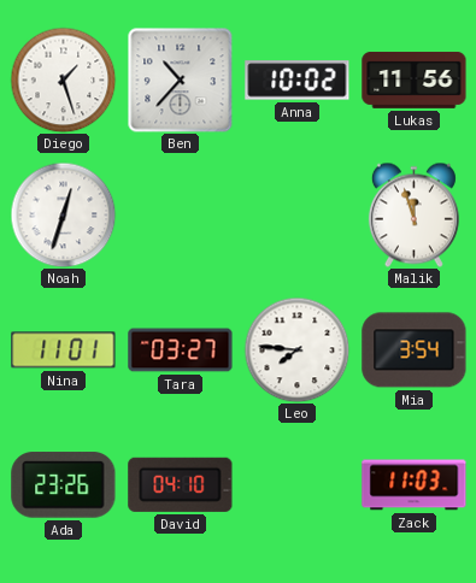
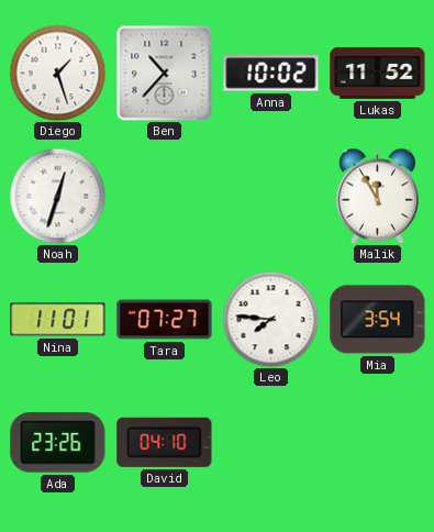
Lukas: 11:56 -> 11:52 (378, 73)
Malik: 11:57 -> 11:55 (377, 196)
Tara: 03:27 -> 07:27 (165, 320)
Zack: 11:03 -> none (415, 485)
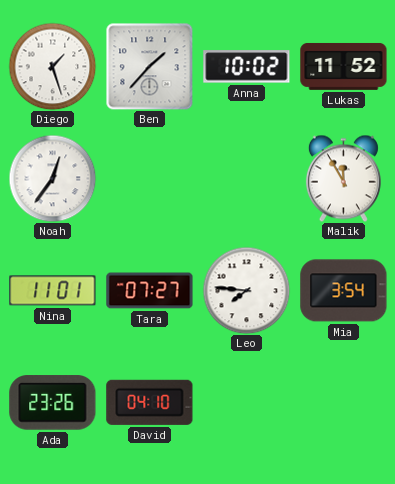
Ben: 10:37 -> 1:37 (149, 66)
Noah: 12:33 -> 12:36 (52, 178)
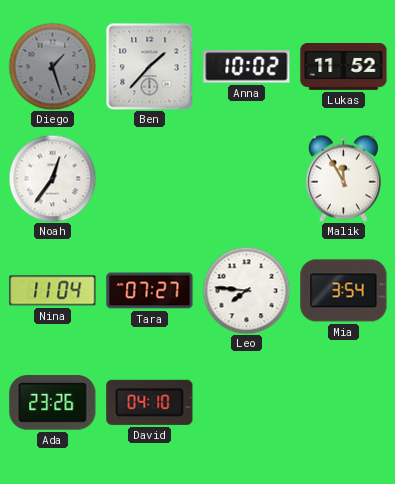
Diego dial: white -> grey (52, 66)
Nina: 11:01 -> 11:04 (53, 291)
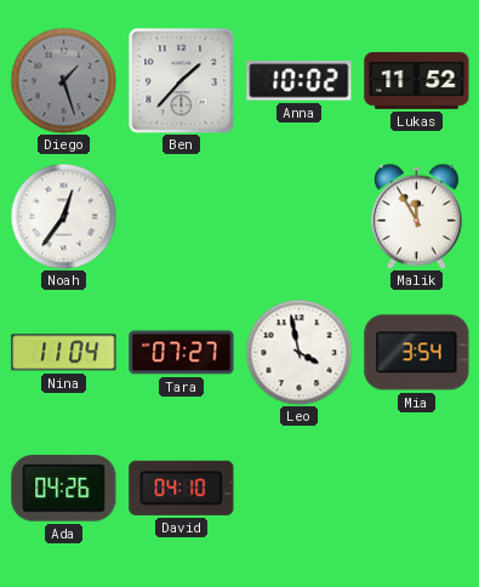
Leo: 7:46 -> 3:58 (298, 352)
Ada: 23:26 -> 04:26 (64, 489)
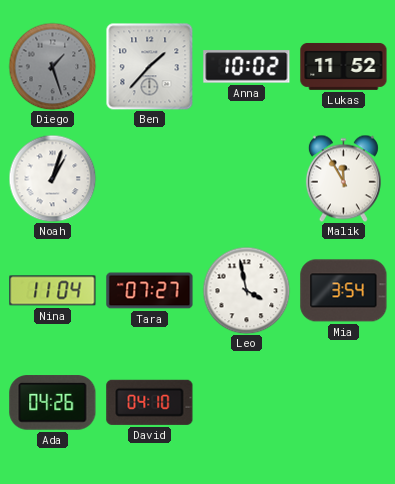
Noah: 12:36 -> 1:03 (52, 178)
